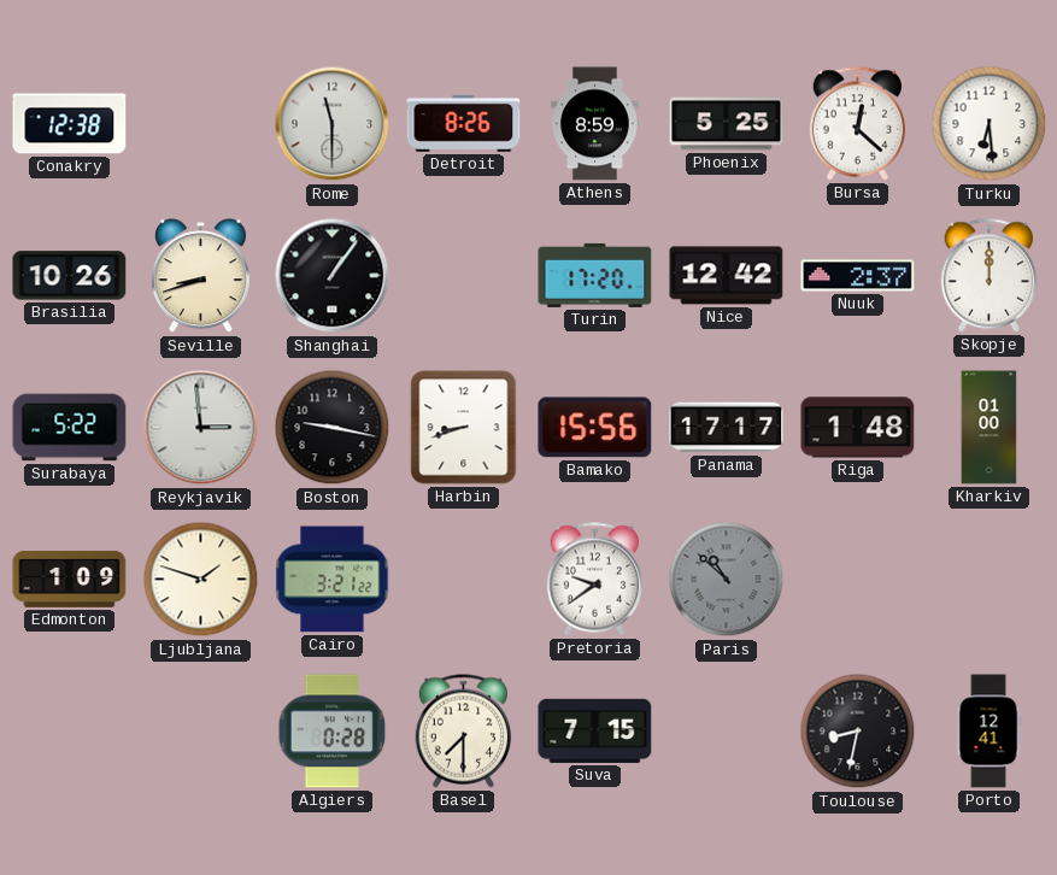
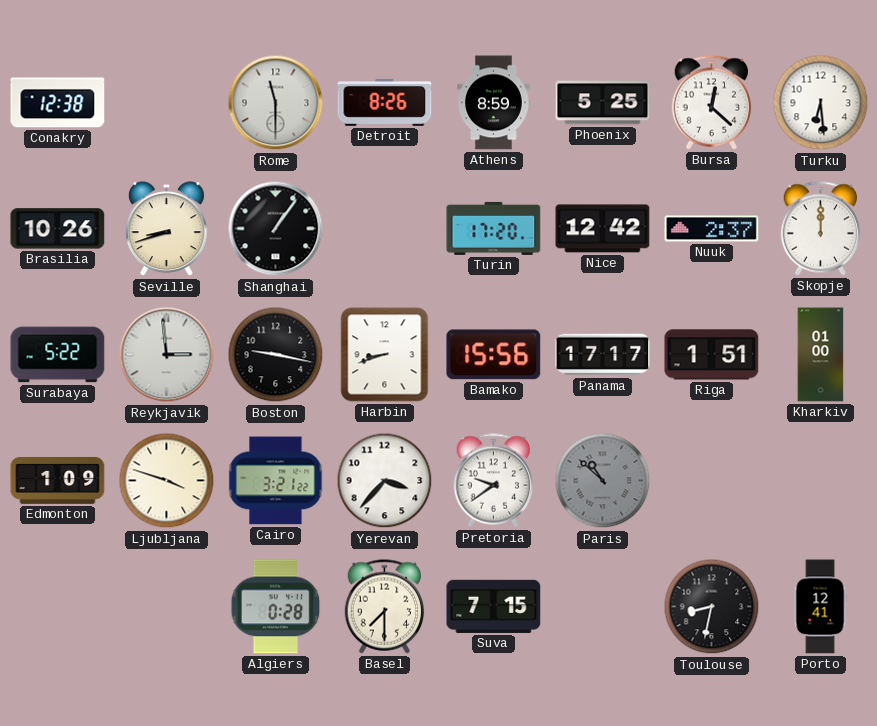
Riga: 1:48 -> 1:51 (712, 355)
Ljubljana: 1:48 -> 3:48 (167, 481)
Yerevan: none -> 3:37 (385, 481)
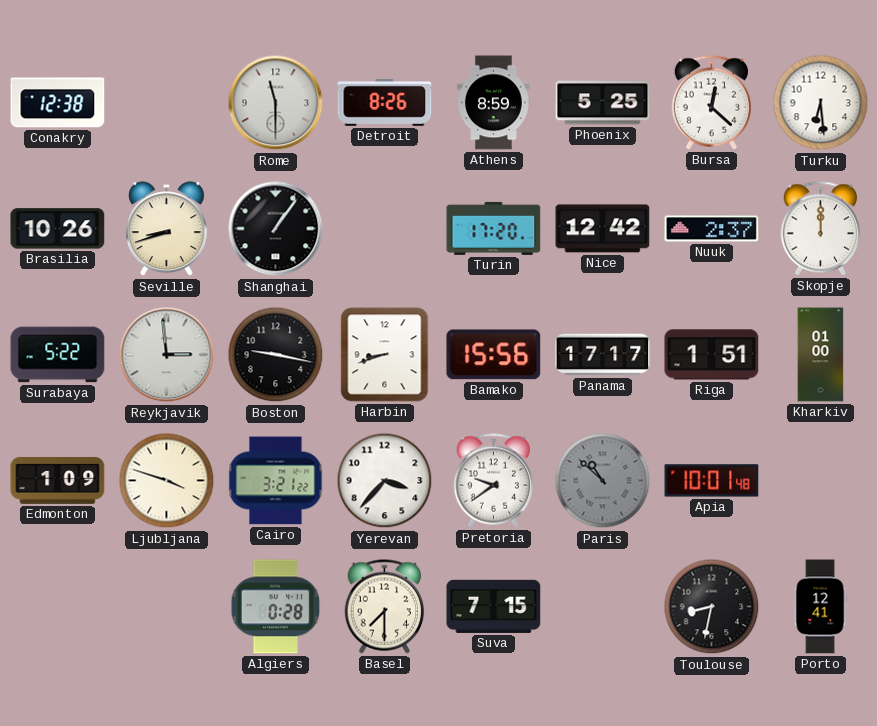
Apia: none -> 10:01 (712, 481)
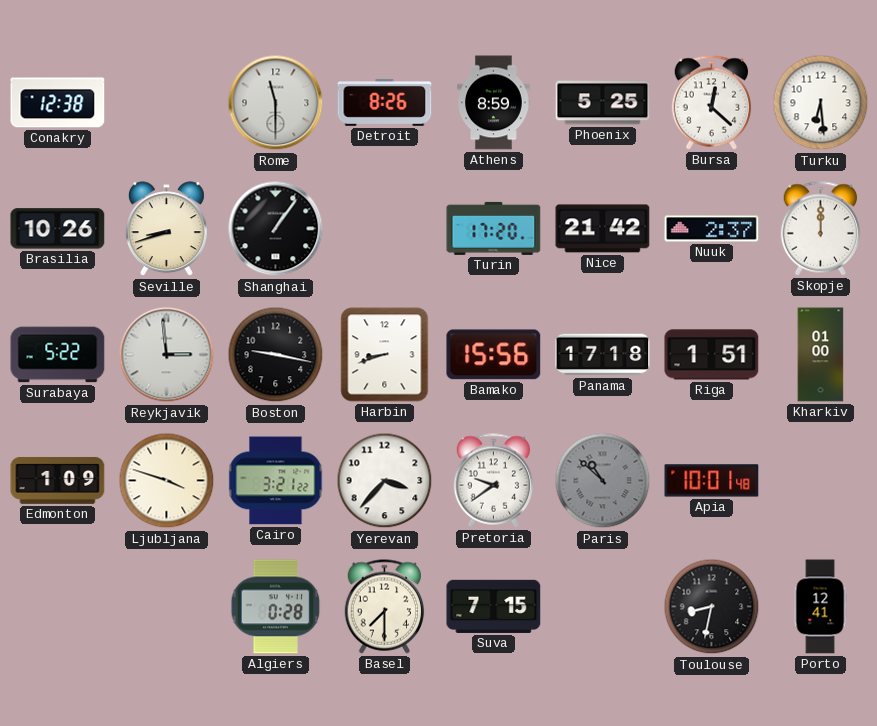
Nice: 12:42 -> 21:42 (603, 229)
Panama: 17:17 -> 17:18 (603, 355)
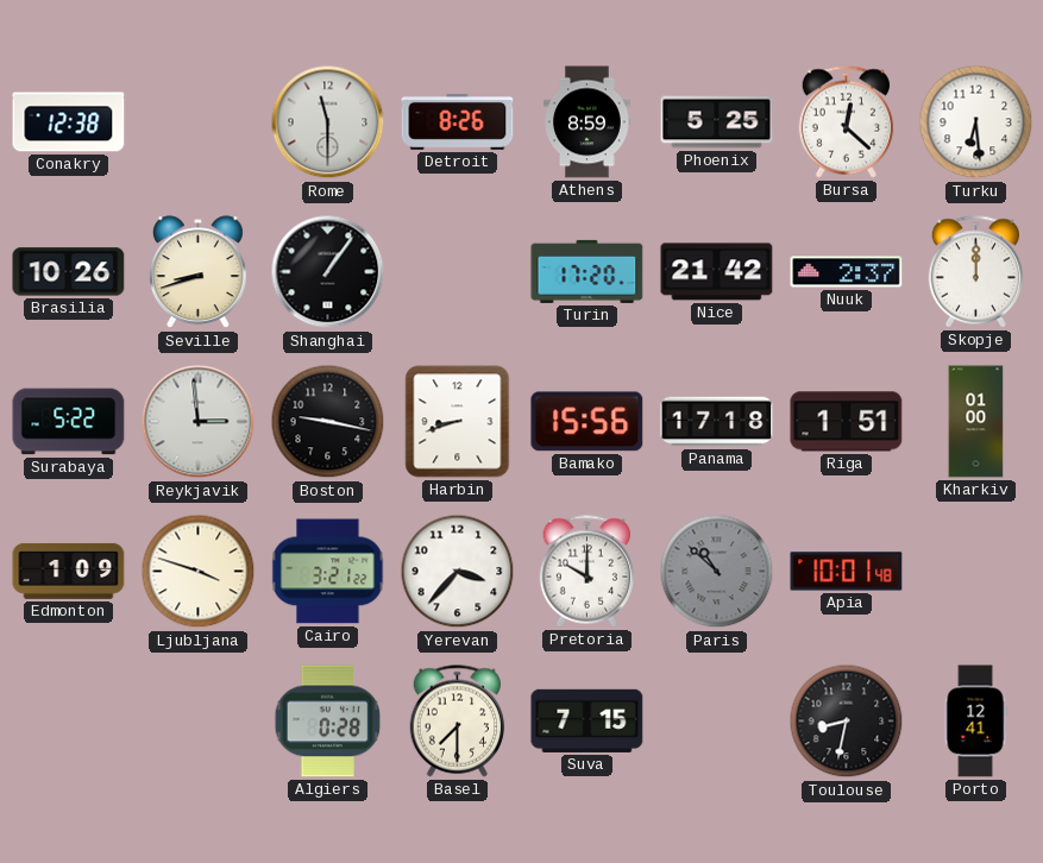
Pretoria: 9:39 -> 10:00 (588, 572)
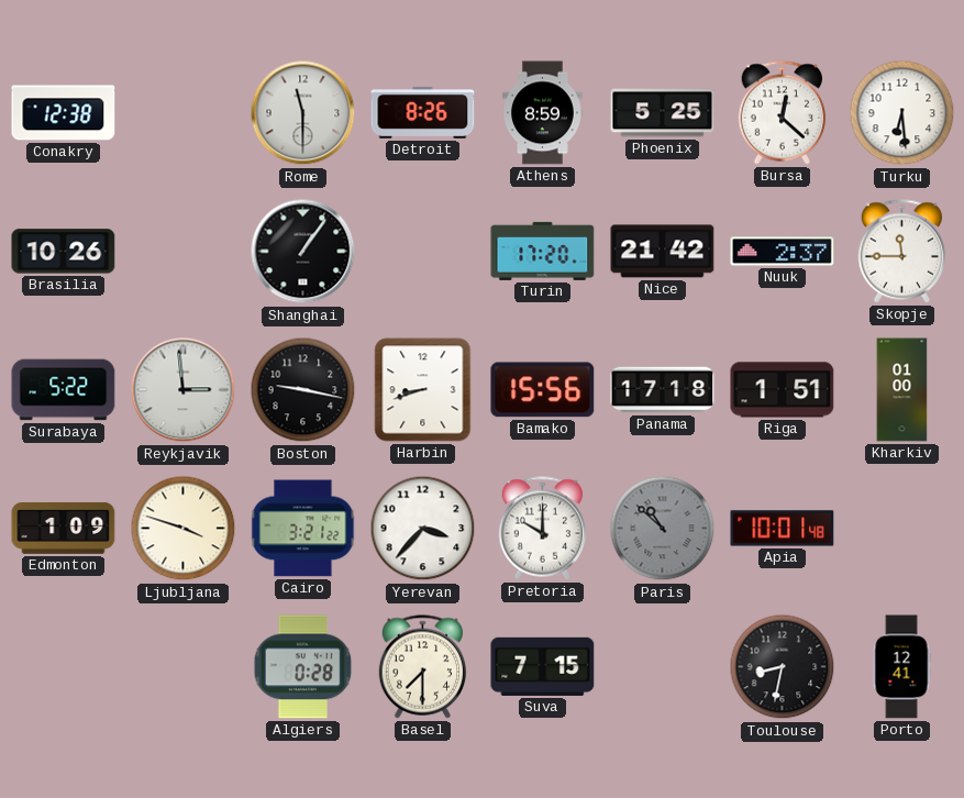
Seville: 8:42 -> none (197, 272)
Skopje: 12:00 -> 11:45 (902, 252)
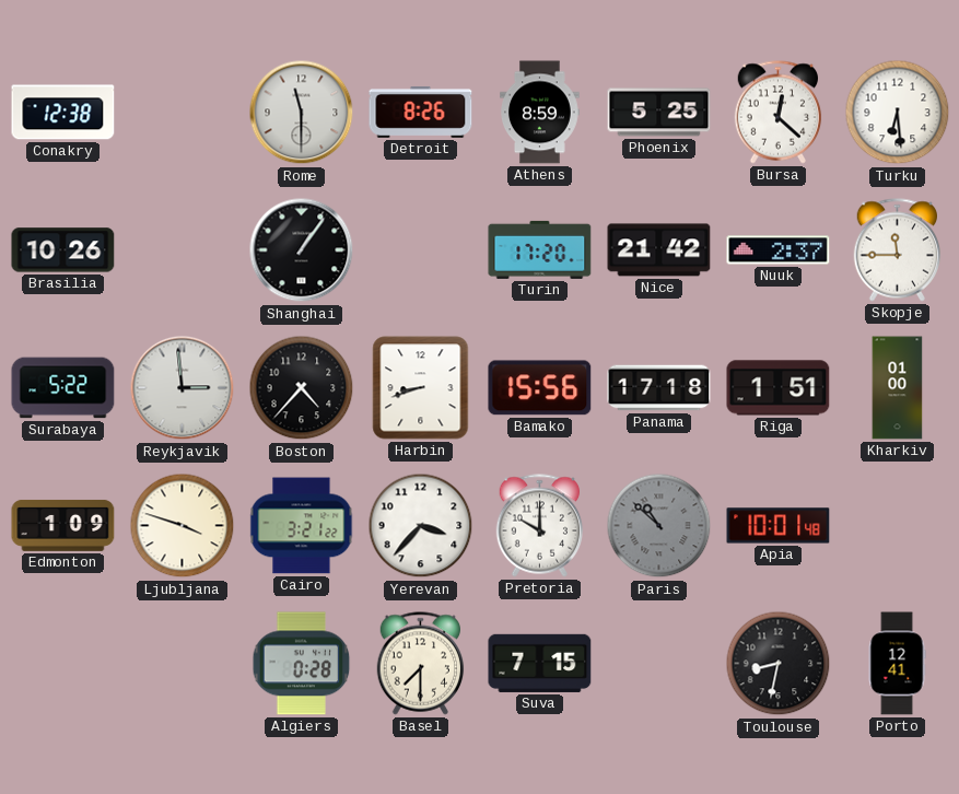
Boston: 9:17 -> 4:37 (302, 388)
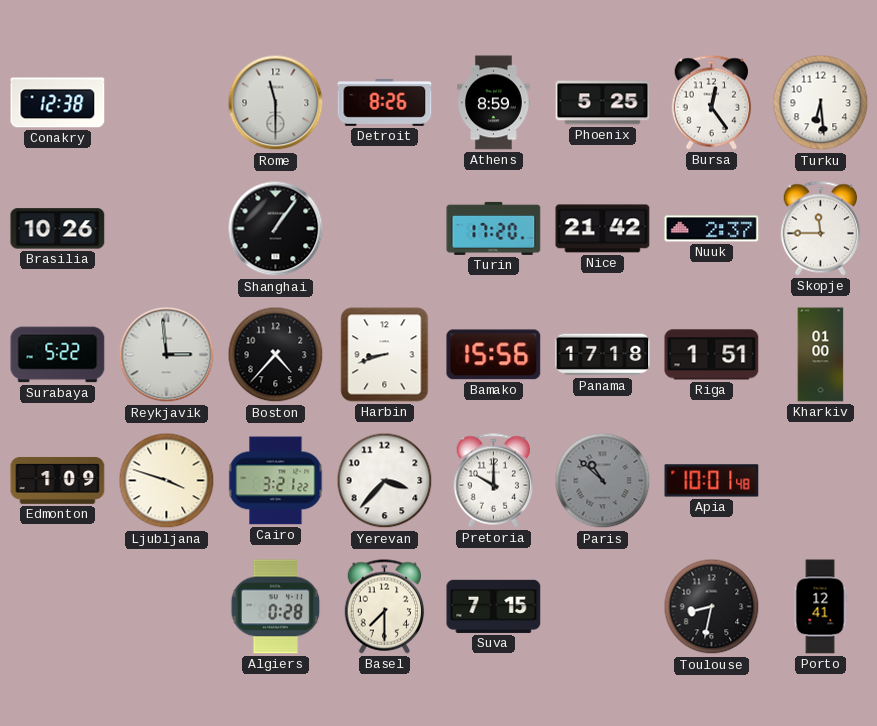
Bursa: 12:22 -> 12:24 (712, 103)
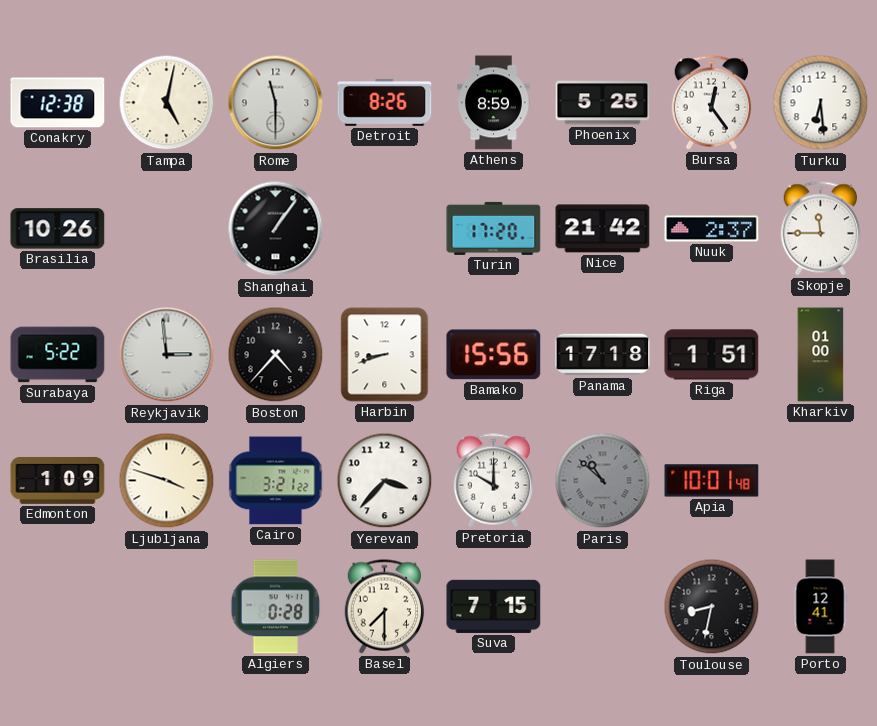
Tampa: none -> 5:02 (167, 103)
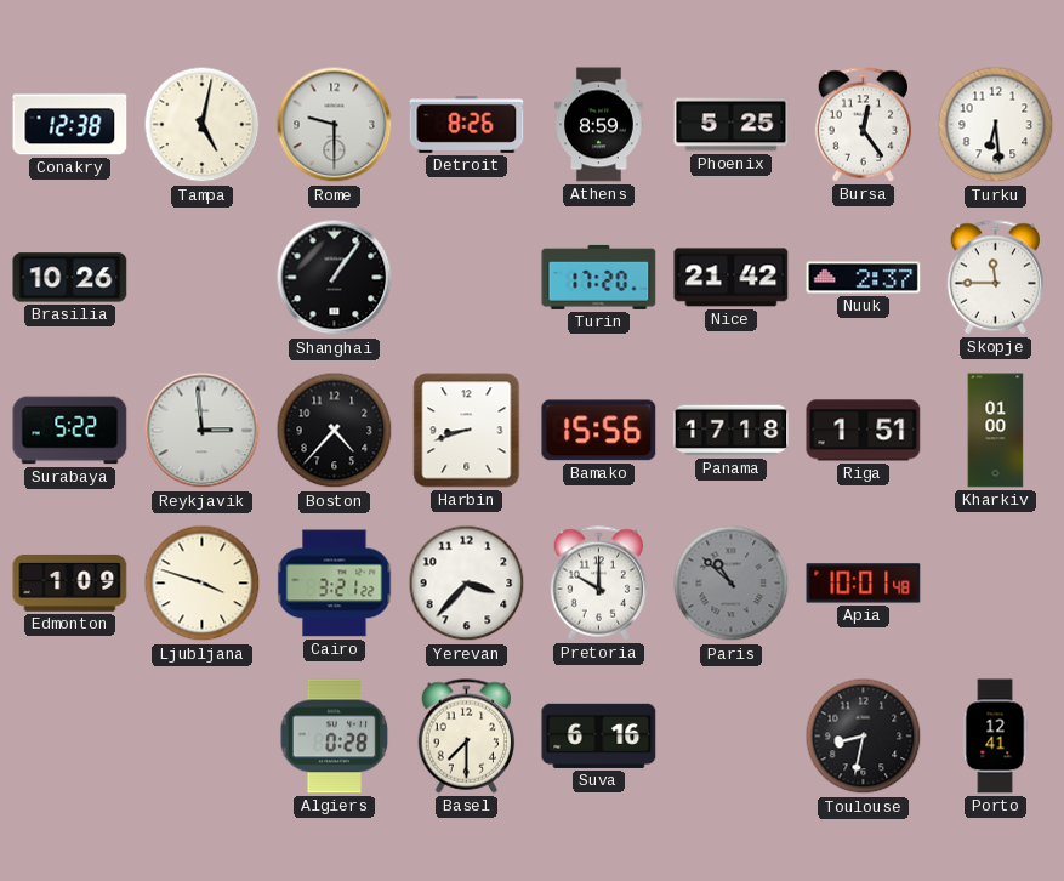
Rome: 11:30 -> 9:30 (335, 125)
Suva: 7:15 -> 6:16 (599, 735)
